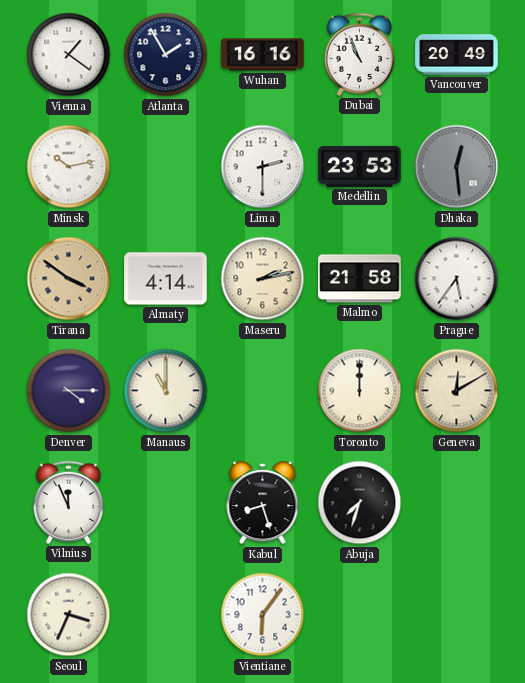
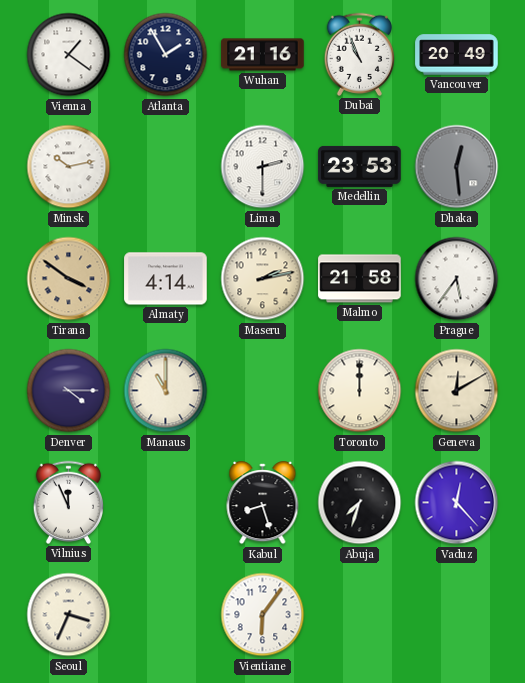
Wuhan: 16:16 -> 21:16 (263, 55)
Vaduz: none -> 12:23 (457, 503)
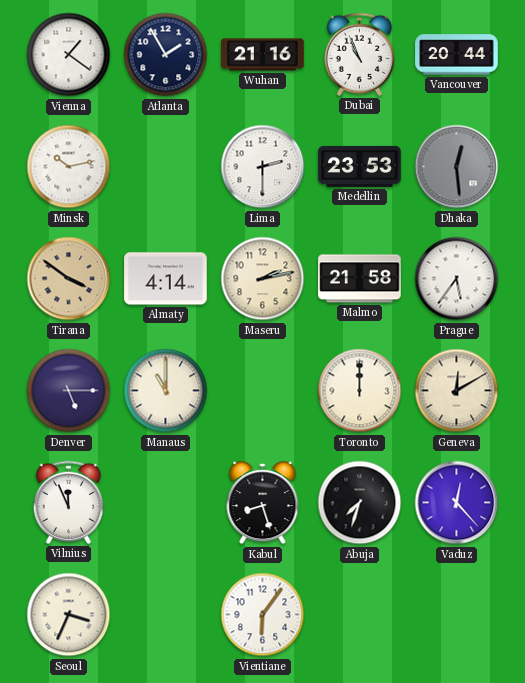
Vancouver: 20:49 -> 20:44 (457, 55)
Denver: 4:15 -> 5:15 (69, 391)
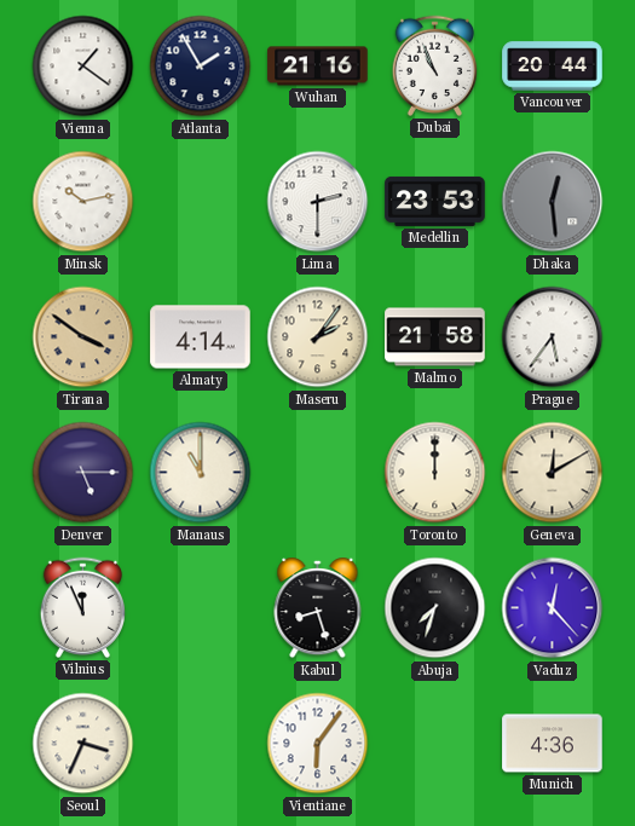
Maseru: 2:13 -> 2:06 (318, 337)
Munich: none -> 4:36 (553, 744)
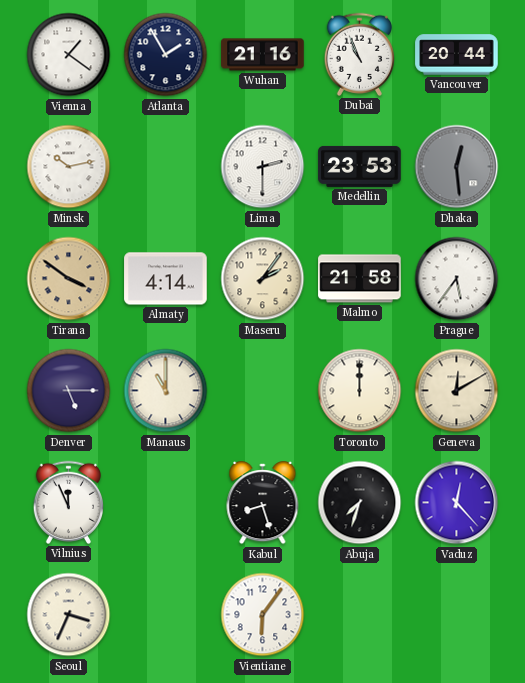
Munich: 4:36 -> none (553, 744)
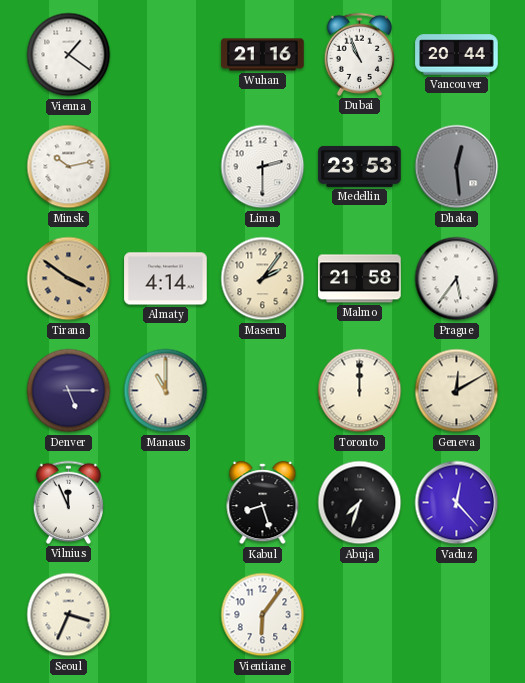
Atlanta: 1:55 -> none (166, 55)
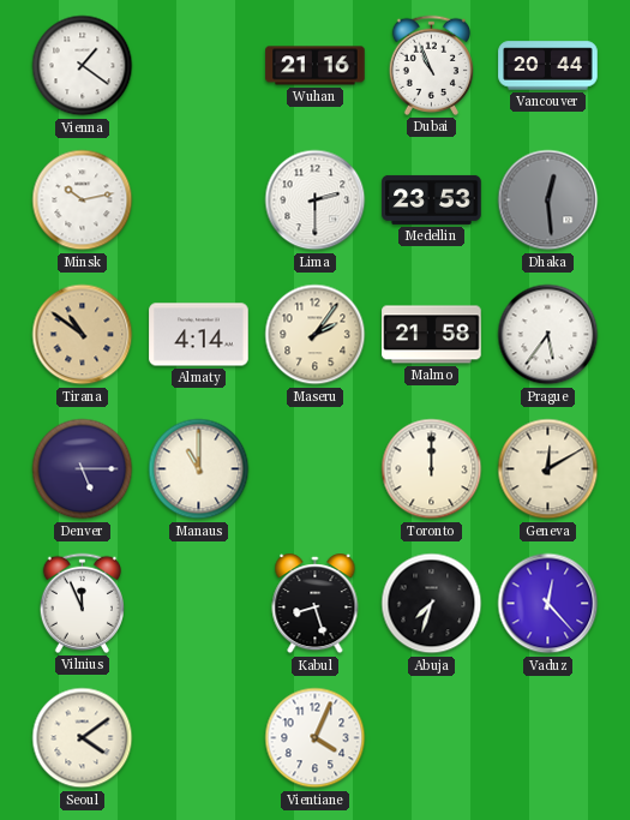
Tirana: 3:51 -> 10:51 (83, 335)
Seoul: 3:34 -> 4:09 (83, 738)
Vientiane: 6:06 -> 4:04 (316, 738)
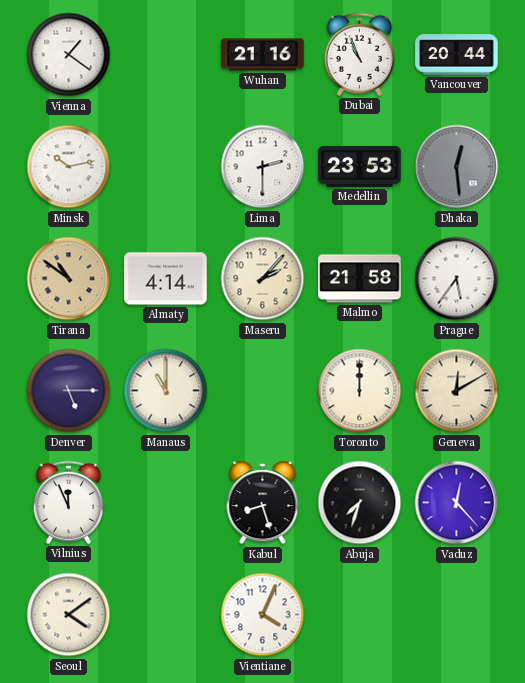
Maseru: 2:06 -> 2:07 (263, 279)
